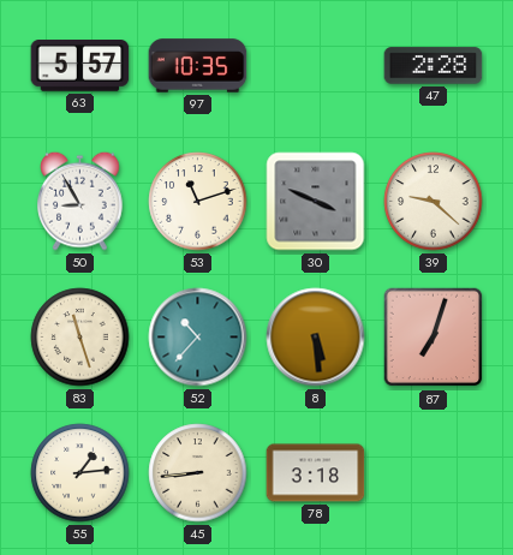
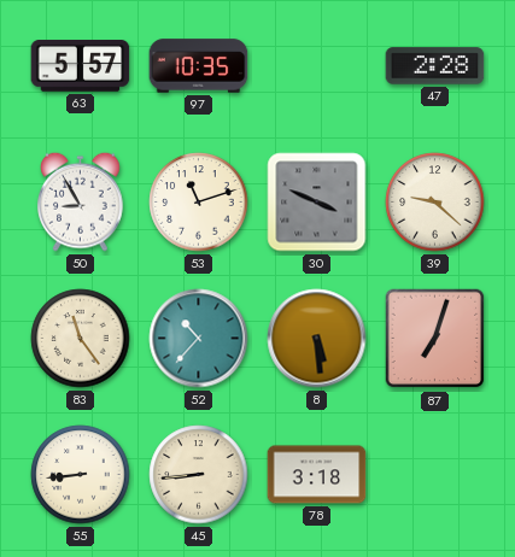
83: 11:27 -> 11:24 (81, 339)
55: 1:14 -> 8:44 (81, 475)
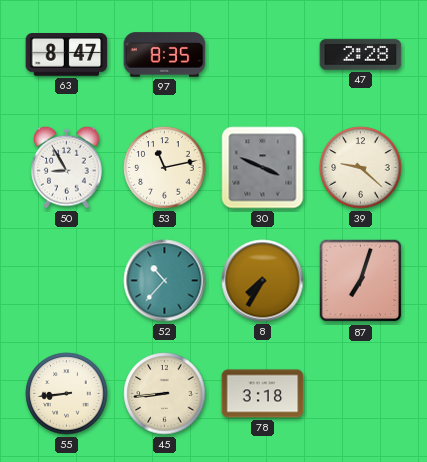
63: 5:57 -> 8:47 (67, 55)
97: 10:35 -> 8:35 (165, 55)
53: 11:12 -> 11:13 (165, 168)
83: 11:24 -> none (81, 339)
8: 5:29 -> 7:35 (263, 281)
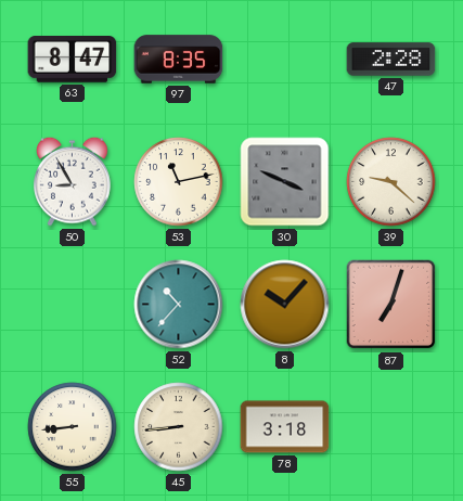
8: 7:35 -> 10:07 (285, 305)
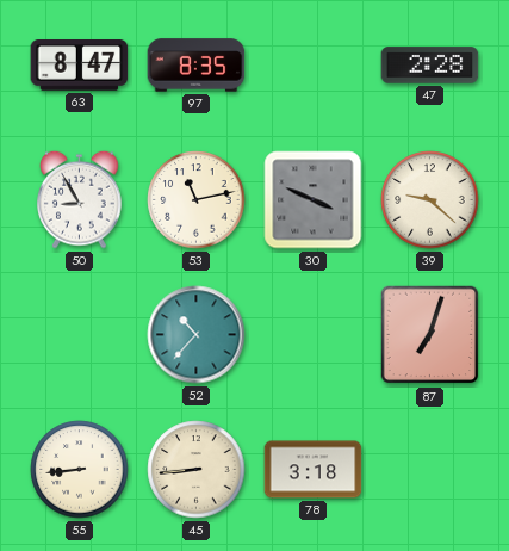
8: 10:07 -> none (285, 305)
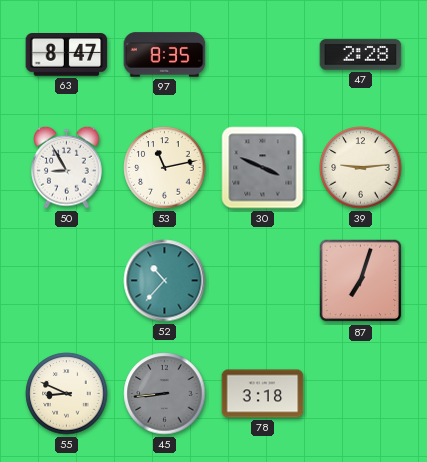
39: 9:22 -> 9:14 (361, 168)
55: 8:44 -> 8:49 (67, 394)
45 dial: cream -> grey (165, 394)
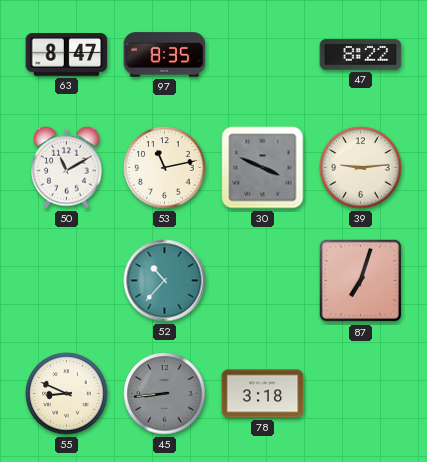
47: 2:28 -> 8:22 (361, 55)
50: 8:55 -> 11:10 (67, 167)
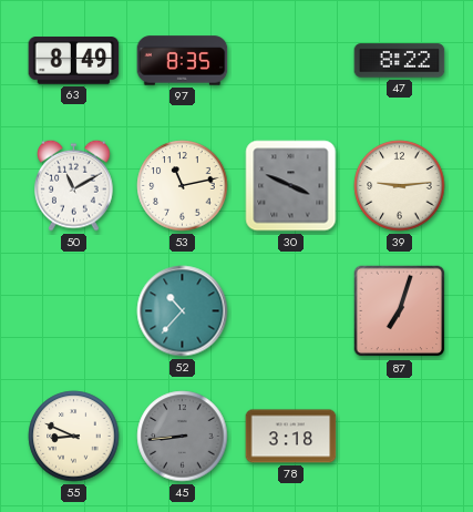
63: 8:47 -> 8:49 (74, 61)
